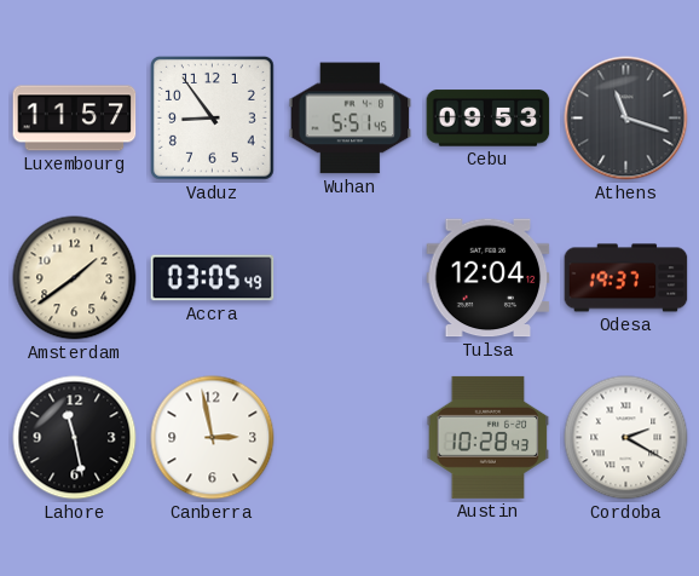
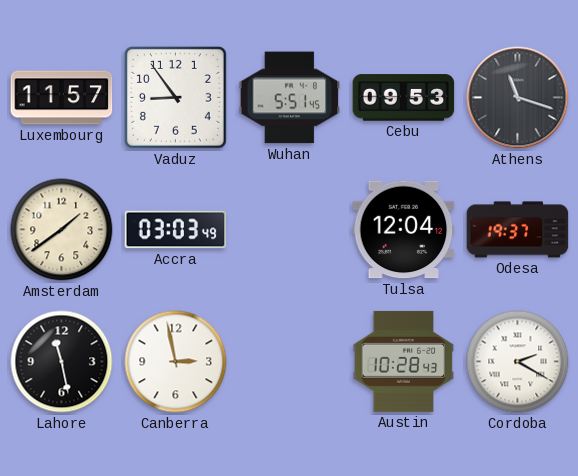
Accra: 03:05 -> 03:03 (176, 230)
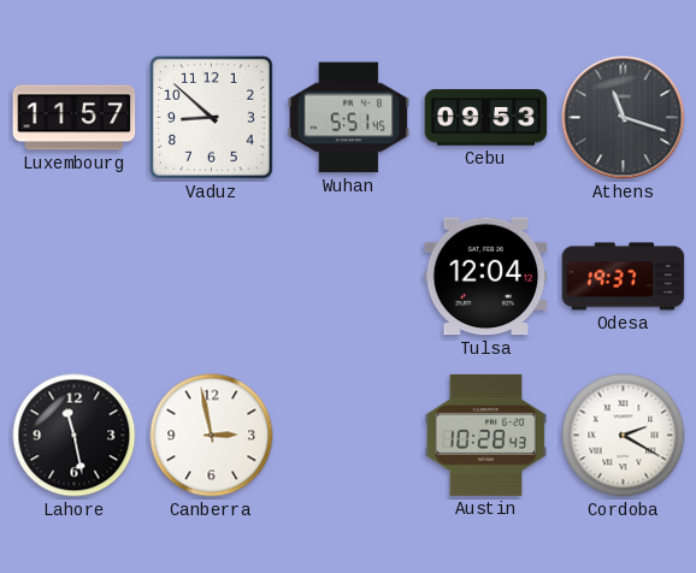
Vaduz: 8:54 -> 8:52 (211, 117)
Amsterdam: 1:39 -> none (62, 230)
Accra: 03:03 -> none (176, 230)
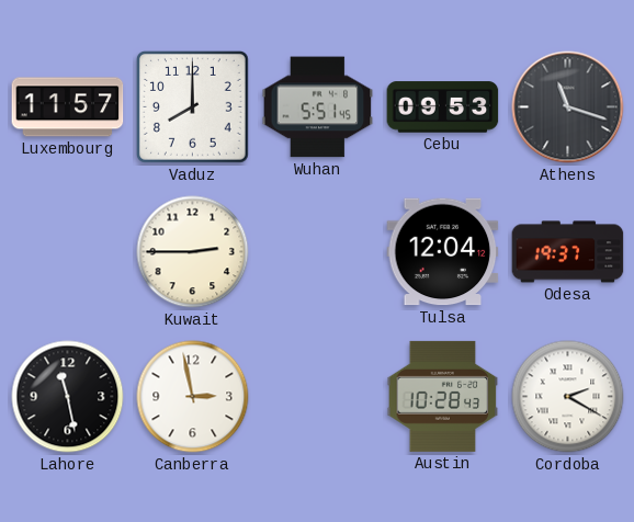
Vaduz: 8:52 -> 8:00 (192, 106)
Kuwait: none -> 2:45 (193, 252)
